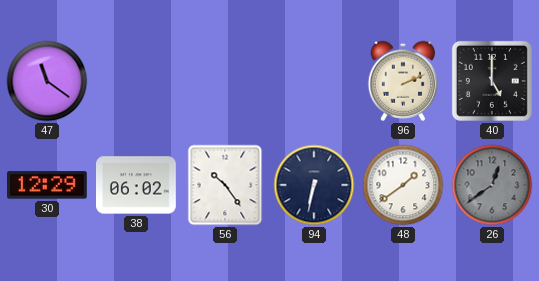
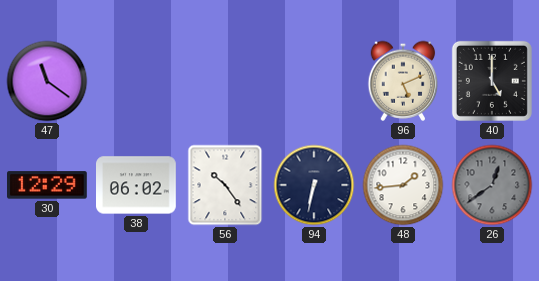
96: 2:11 -> 5:11 (403, 81)
48: 1:39 -> 1:44 (403, 185)
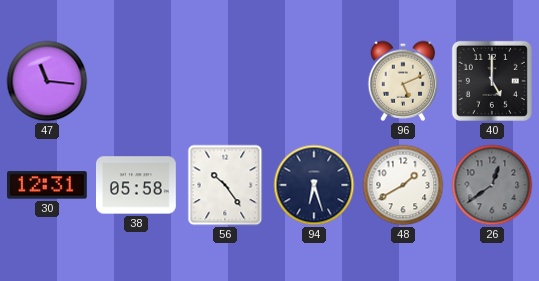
47: 11:21 -> 11:16 (47, 81)
30: 12:29 -> 12:31 (48, 185)
38: 06:02 -> 05:58 (136, 185)
94: 6:32 -> 6:27 (314, 185)
48: 1:44 -> 1:40 (403, 185)
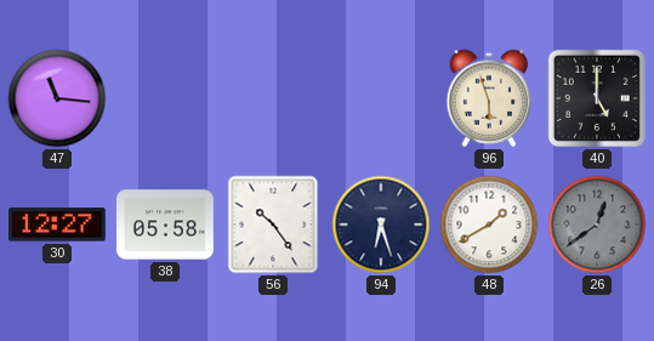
96: 5:11 -> 5:57 (489, 98)
30: 12:31 -> 12:27 (58, 225)
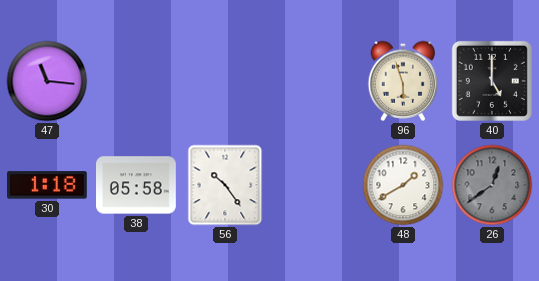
30: 12:27 -> 1:18 (48, 185)
94: 6:27 -> none (381, 225)
